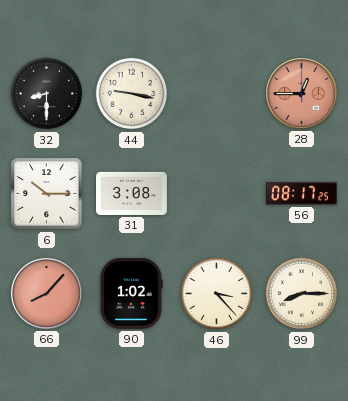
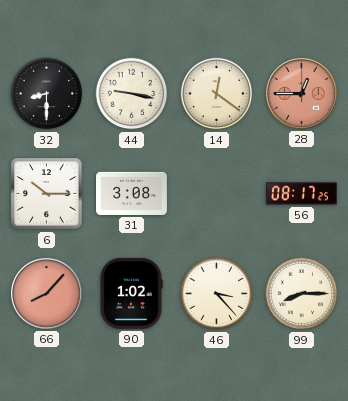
14: none -> 12:21 (217, 94)
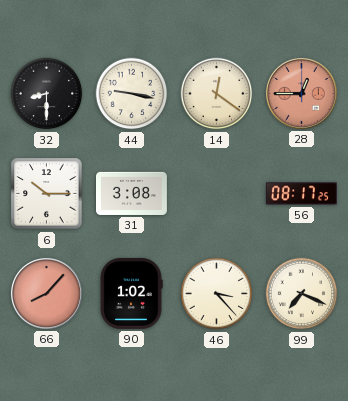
99: 8:15 -> 7:19 (302, 294)
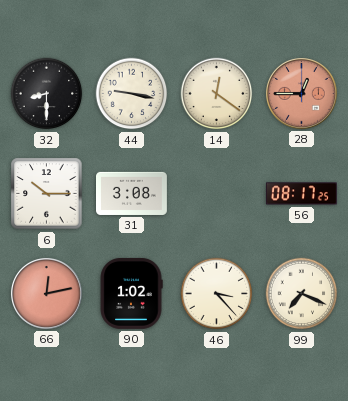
66: 8:07 -> 12:13 (46, 293)
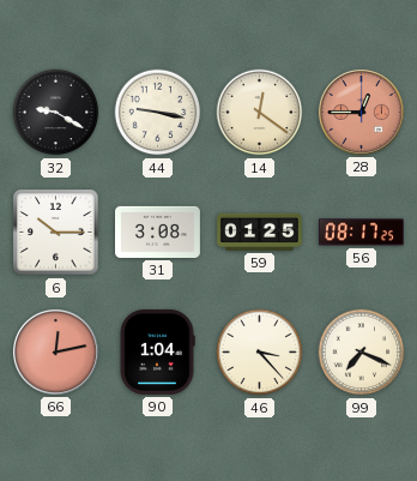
32: 8:30 -> 9:20 (56, 113)
59: none -> 01:25 (260, 232)
90: 1:02 -> 1:04 (157, 351)
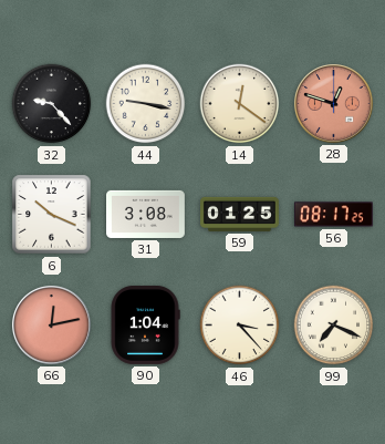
32: 9:20 -> 9:23 (52, 104)
28: 12:45 -> 12:48 (333, 103)
6: 10:15 -> 10:19 (52, 215)
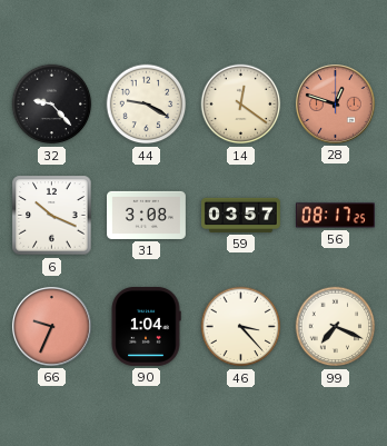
44: 9:17 -> 9:20 (147, 105)
59: 01:25 -> 03:57 (241, 215)
66: 12:13 -> 9:34 (51, 326)
